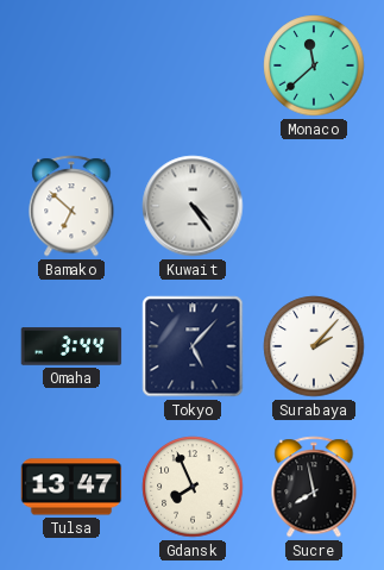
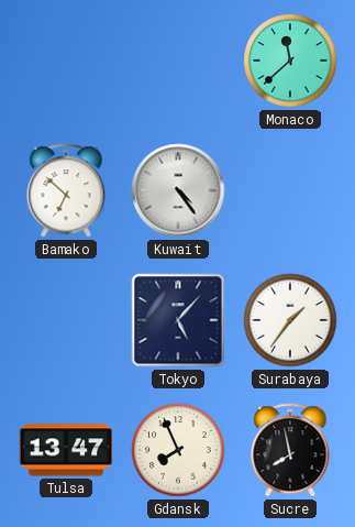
Omaha: 3:44 -> none (71, 346)
Surabaya: 2:07 -> 1:36 (290, 320)
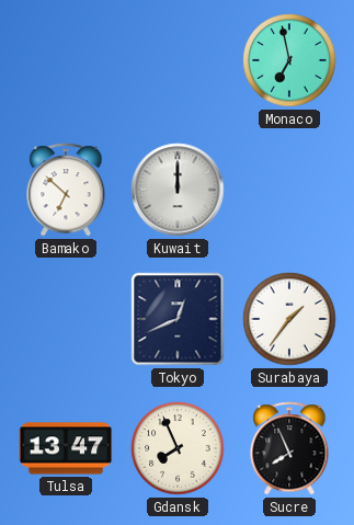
Monaco: 11:38 -> 6:58 (289, 60)
Kuwait: 4:24 -> 12:00 (178, 190)
Tokyo: 5:07 -> 12:41 (178, 319)
Sucre: 7:58 -> 7:56 (289, 448)
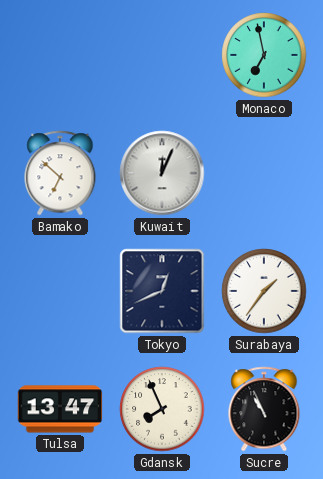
Kuwait: 12:00 -> 12:04 (162, 173)
Sucre: 7:56 -> 10:56 (264, 409)
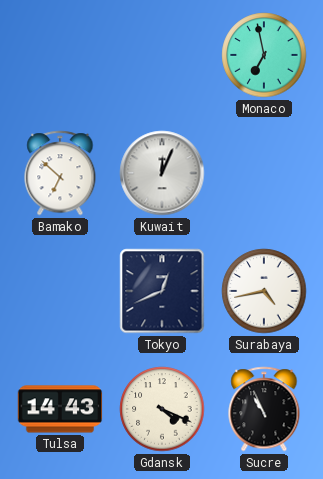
Surabaya: 1:36 -> 4:43 (264, 291)
Tulsa: 13:47 -> 14:43 (60, 409)
Gdansk: 7:56 -> 4:19 (162, 409)
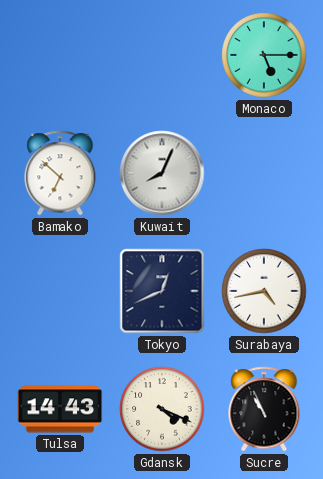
Monaco: 6:58 -> 5:15 (264, 55)
Kuwait: 12:04 -> 8:04 (162, 173)
